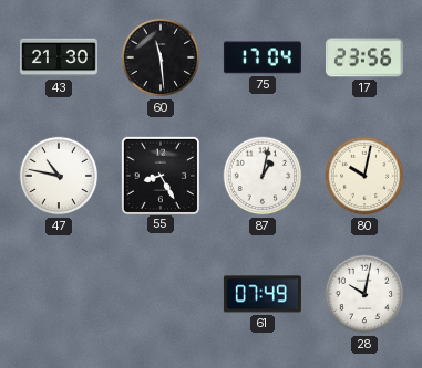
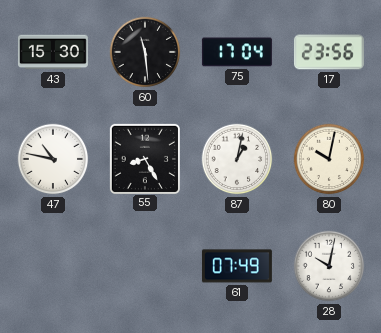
43: 21:30 -> 15:30 (53, 52)
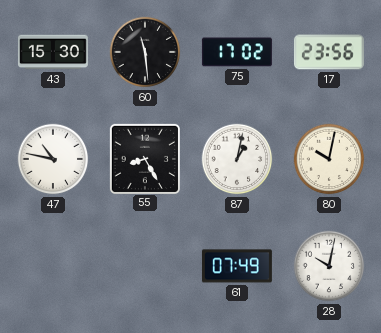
75: 17:04 -> 17:02 (237, 52)
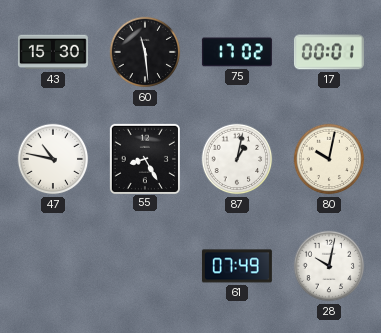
17: 23:56 -> 00:01 (329, 52)
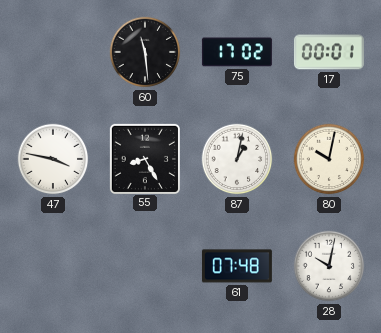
43: 15:30 -> none (53, 52)
47: 10:47 -> 3:47 (53, 159)
61: 07:49 -> 07:48 (237, 266)
